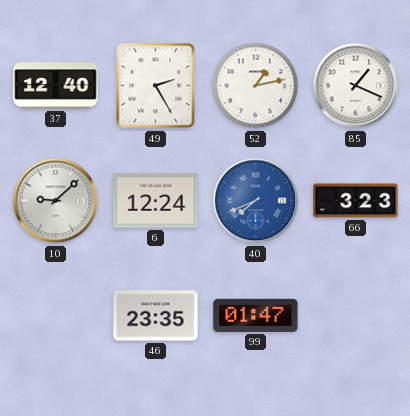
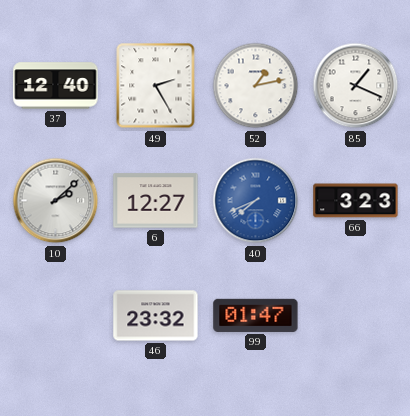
10: 9:08 -> 2:08 (56, 201)
6: 12:24 -> 12:27 (156, 201)
46: 23:35 -> 23:32 (156, 316)
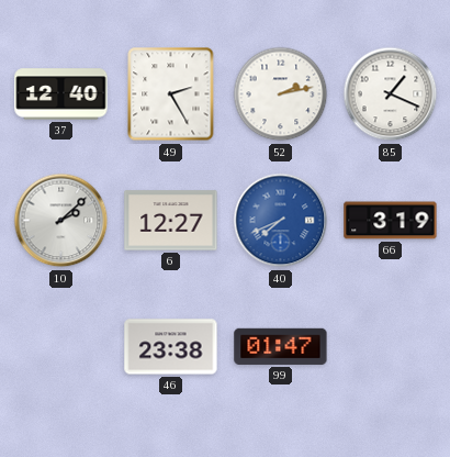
52: 1:13 -> 2:13 (281, 94)
66: 3:23 -> 3:19 (391, 221)
46: 23:32 -> 23:38 (171, 347)
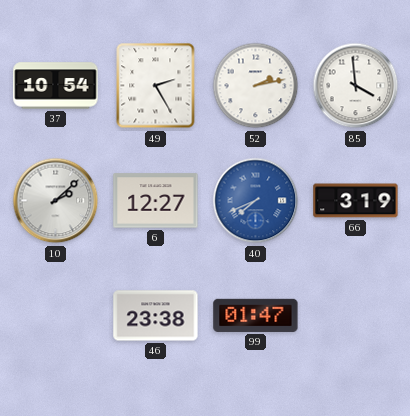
37: 12:40 -> 10:54 (56, 86)
85: 1:19 -> 3:59 (356, 86)
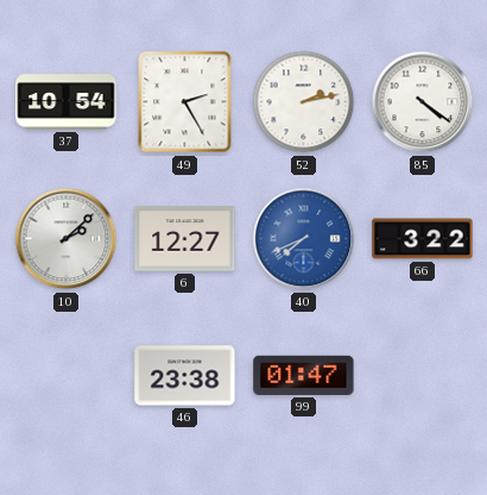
85: 3:59 -> 4:21 (423, 102)
66: 3:19 -> 3:22 (423, 239)
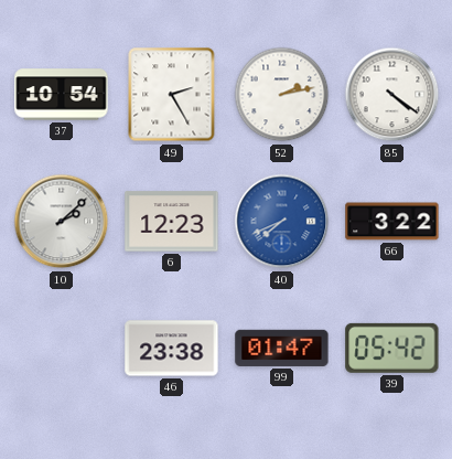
6: 12:27 -> 12:23 (172, 222)
39: none -> 05:42 (392, 348)
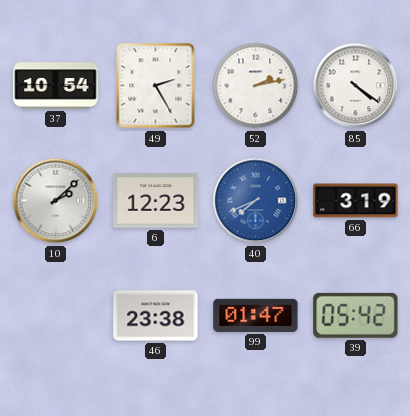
66: 3:22 -> 3:19 (356, 201)
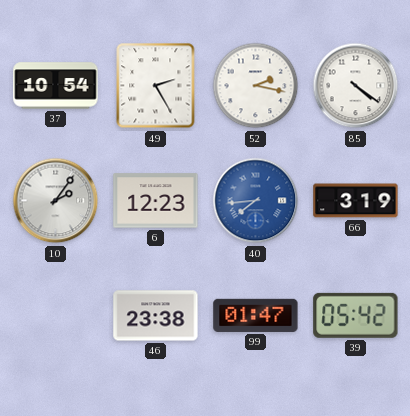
52: 2:13 -> 2:17 (256, 86)
10: 2:08 -> 2:06 (56, 201)
40: 7:41 -> 7:44 (256, 201)
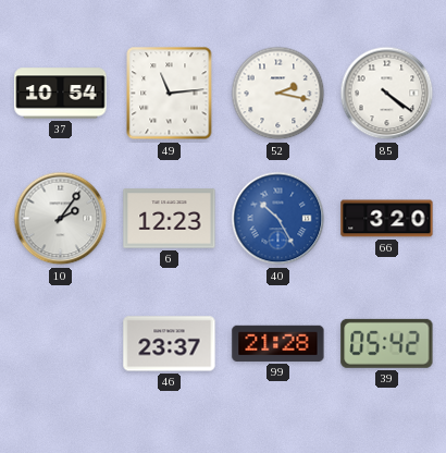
49: 2:25 -> 11:14 (170, 94)
40: 7:44 -> 10:25 (278, 219)
66: 3:19 -> 3:20 (387, 219)
46: 23:38 -> 23:37 (170, 344)
99: 01:47 -> 21:28 (278, 343)
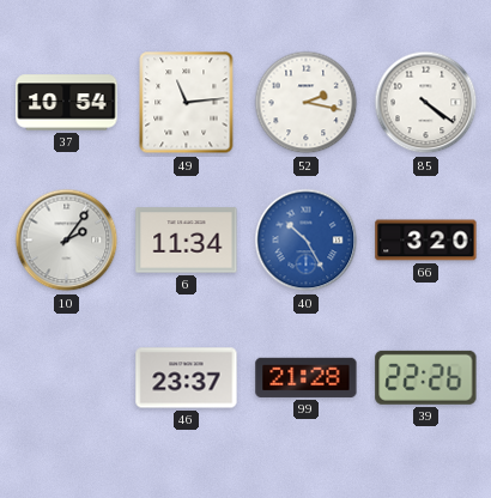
6: 12:23 -> 11:34 (187, 241)
39: 05:42 -> 22:26 (426, 377)
